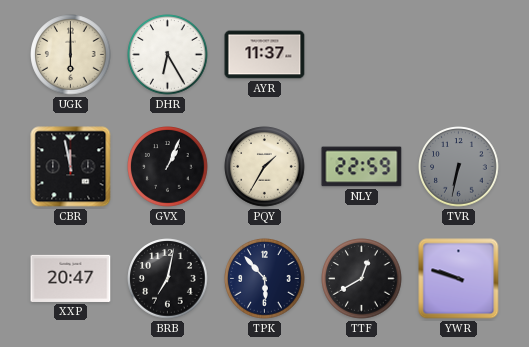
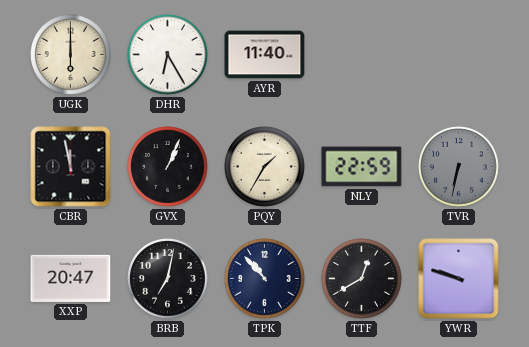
AYR: 11:37 -> 11:40 (265, 55)
TPK: 5:53 -> 10:53 (265, 279)
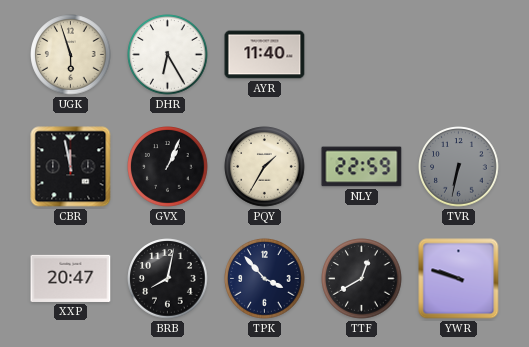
UGK: 6:00 -> 5:57 (71, 55)
BRB: 7:02 -> 8:02 (168, 279)
TPK: 10:53 -> 3:53 (265, 279)
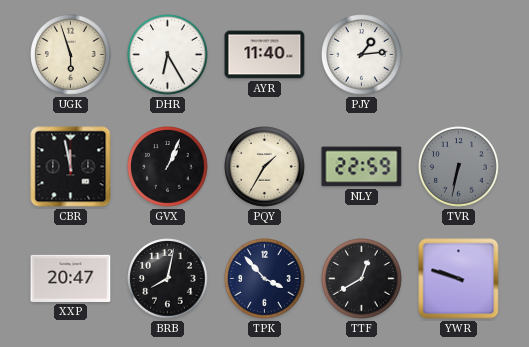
PJY: none -> 1:14 (362, 55)
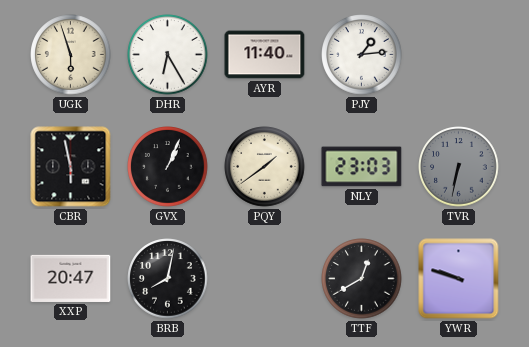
CBR: 11:58 -> 5:58 (71, 167)
PQY: 1:35 -> 1:39 (265, 167)
NLY: 22:59 -> 23:03 (362, 167)
TPK: 3:53 -> none (265, 279)
